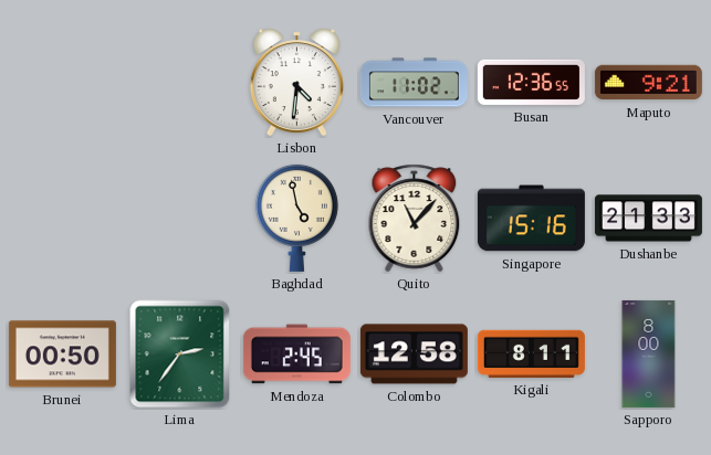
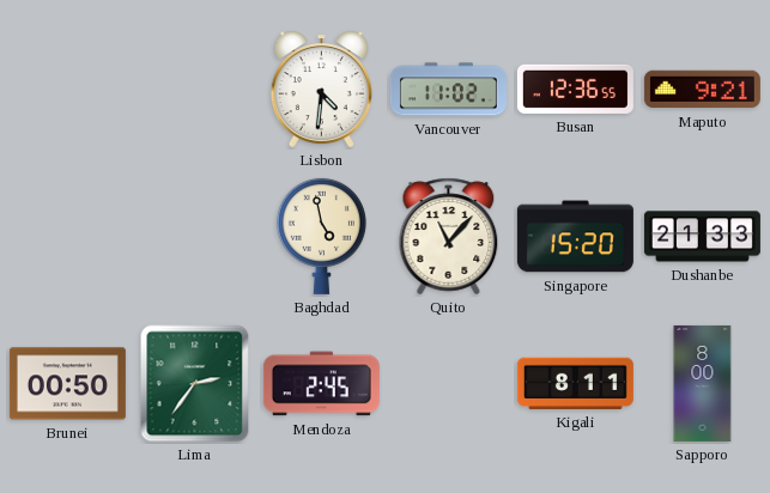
Singapore: 15:16 -> 15:20 (575, 237)
Colombo: 12:58 -> none (414, 355)
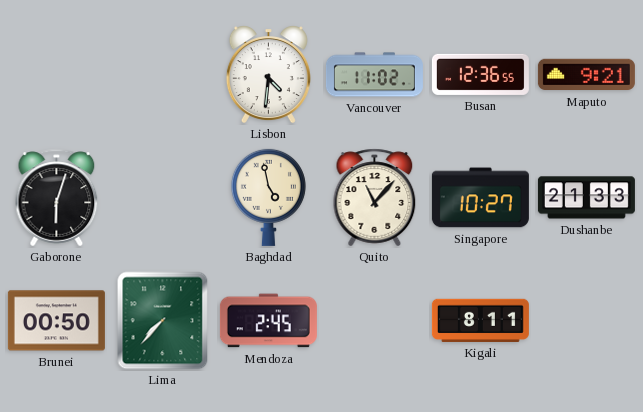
Gaborone: none -> 6:03 (57, 198)
Singapore: 15:20 -> 10:27 (480, 198)
Lima: 2:36 -> 7:37 (163, 321)
Sapporo: 8:00 -> none (703, 383)
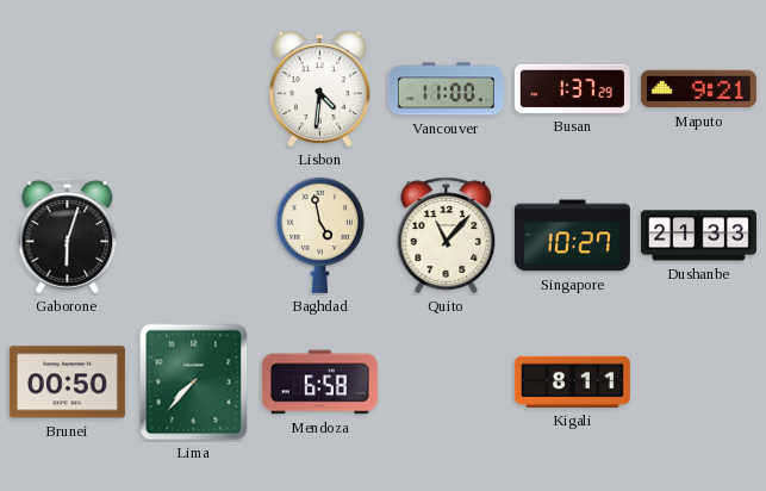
Vancouver: 11:02 -> 11:00 (446, 89)
Busan: 12:36 -> 1:37 (572, 88)
Mendoza: 2:45 -> 6:58 (319, 383)
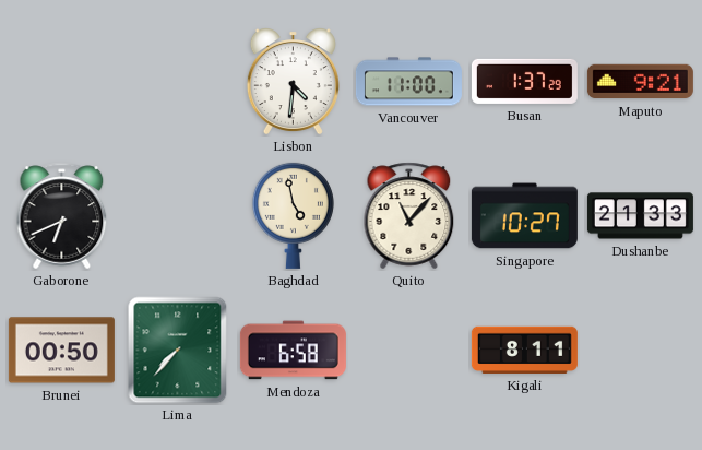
Gaborone: 6:03 -> 6:41 (62, 216)
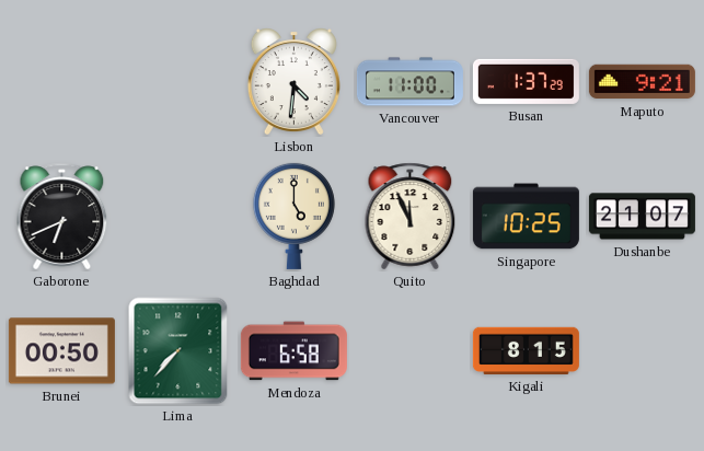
Baghdad: 4:58 -> 5:00 (293, 216)
Quito: 11:07 -> 11:56 (411, 217)
Singapore: 10:27 -> 10:25 (526, 217)
Dushanbe: 21:33 -> 21:07 (642, 217)
Kigali: 8:11 -> 8:15 (526, 350)
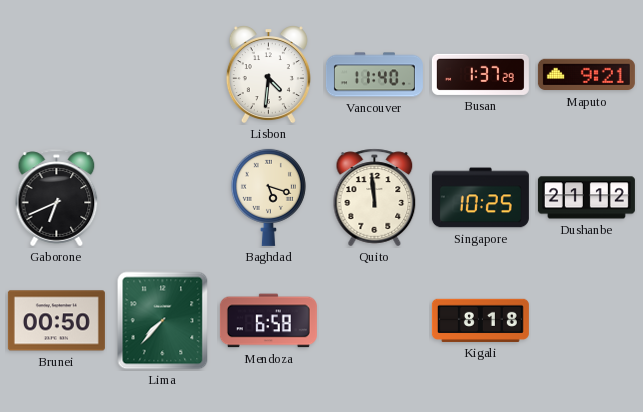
Vancouver: 11:00 -> 11:40 (374, 75)
Baghdad: 5:00 -> 5:18 (268, 197)
Quito: 11:56 -> 11:59 (375, 198)
Dushanbe: 21:07 -> 21:12 (586, 198)
Kigali: 8:15 -> 8:18 (480, 320)
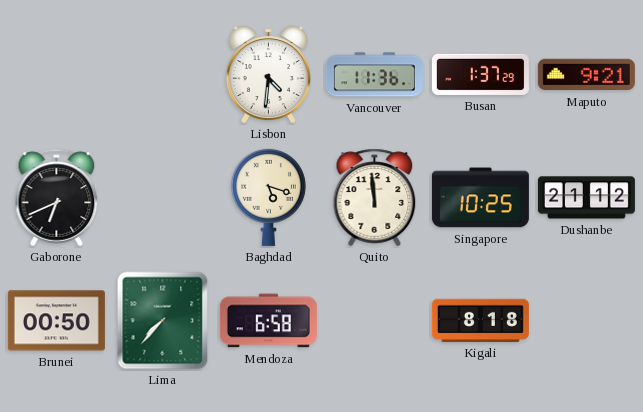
Vancouver: 11:40 -> 11:36 (374, 75)
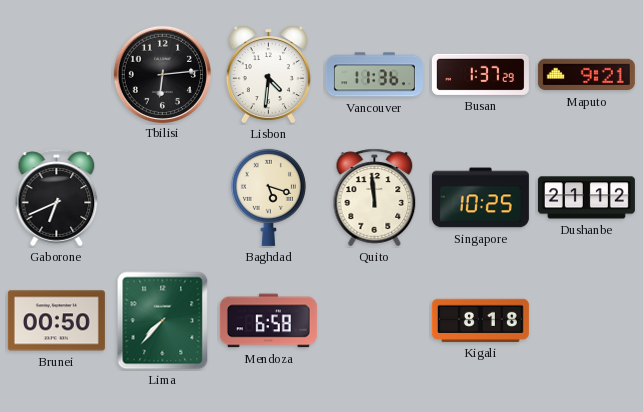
Tbilisi: none -> 6:14 (162, 74)
